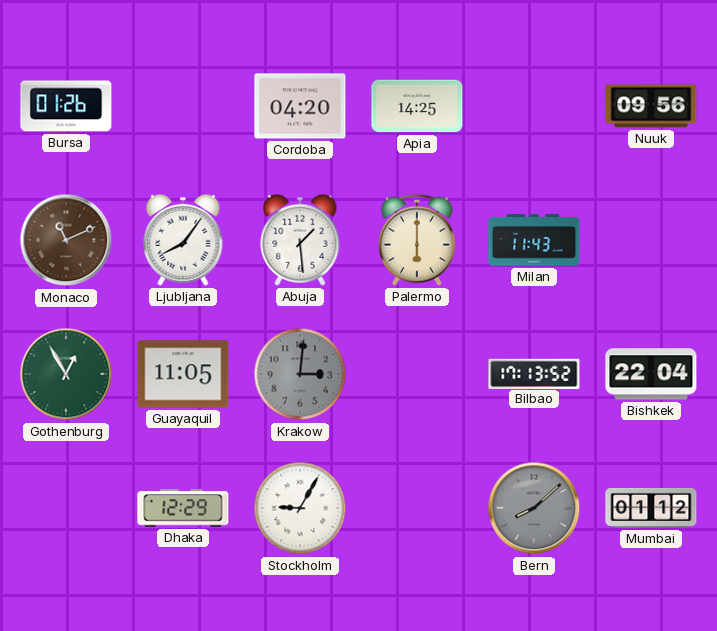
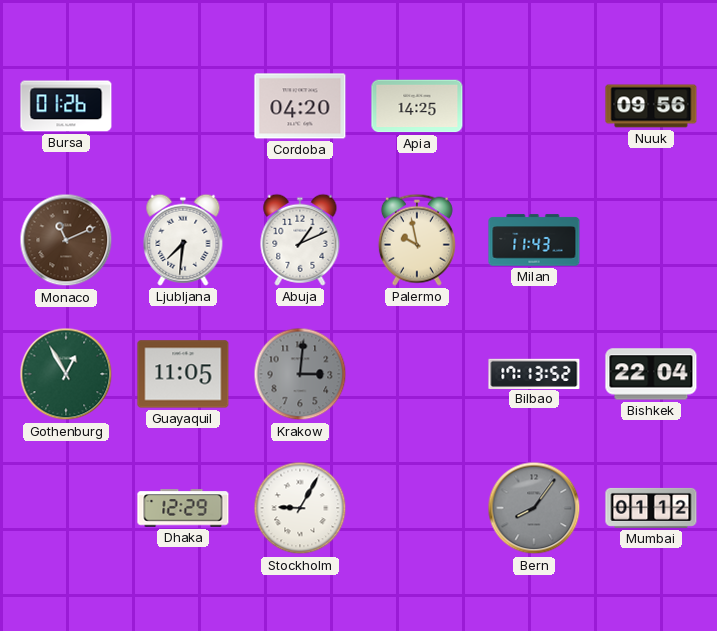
Ljubljana: 8:06 -> 7:31 (183, 240)
Abuja: 1:29 -> 1:11 (300, 240)
Palermo: 6:00 -> 9:58 (417, 240)
Bern: 8:08 -> 8:06 (534, 508)
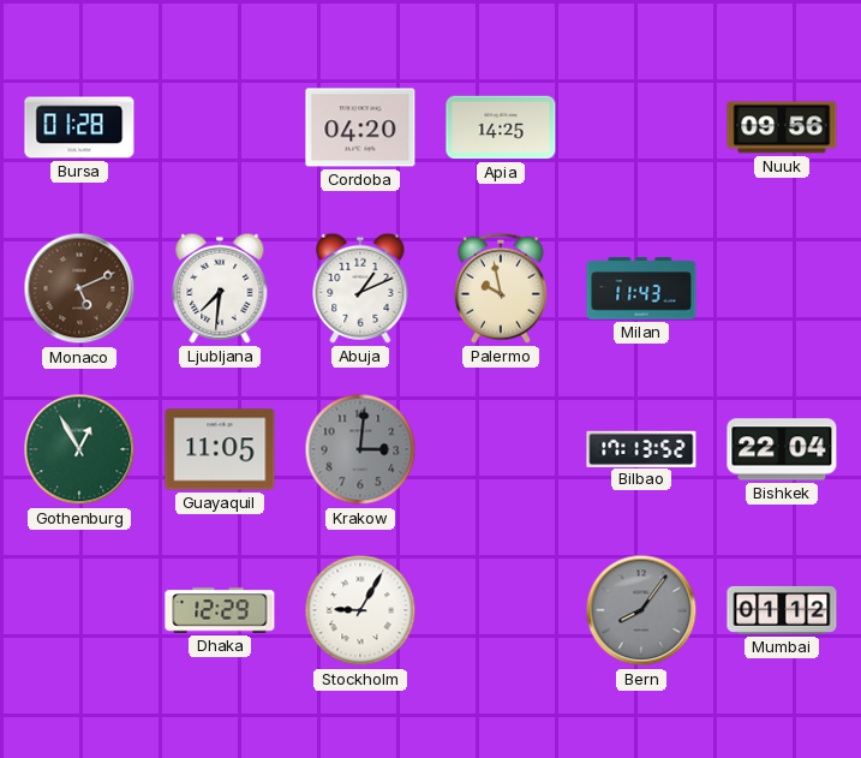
Bursa: 01:26 -> 01:28 (79, 127)
Monaco: 11:11 -> 5:11 (79, 288)
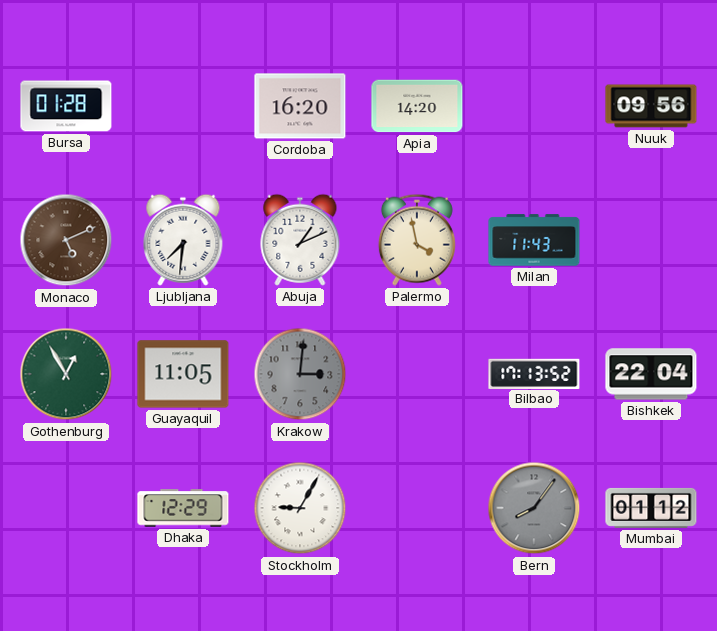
Cordoba: 04:20 -> 16:20 (300, 106)
Apia: 14:25 -> 14:20 (417, 106)
Palermo: 9:58 -> 3:58 (417, 240)
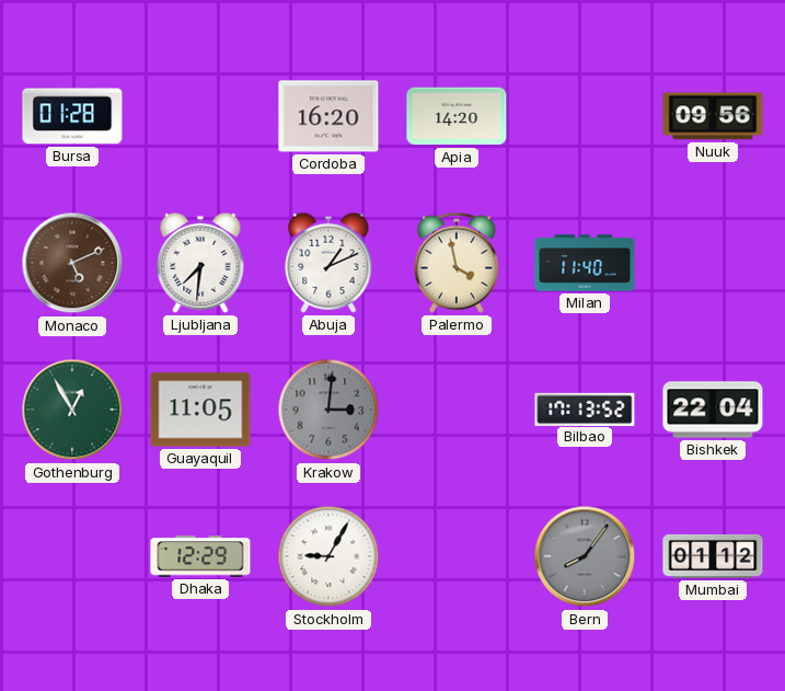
Milan: 11:43 -> 11:40 (585, 263)
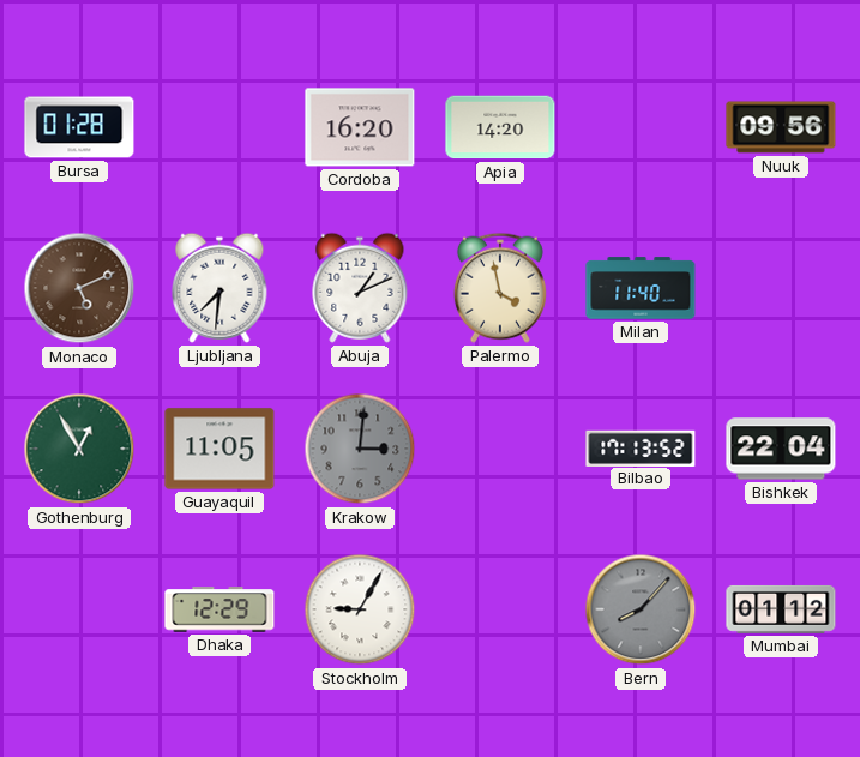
Bern: 8:06 -> 8:07 (641, 609)
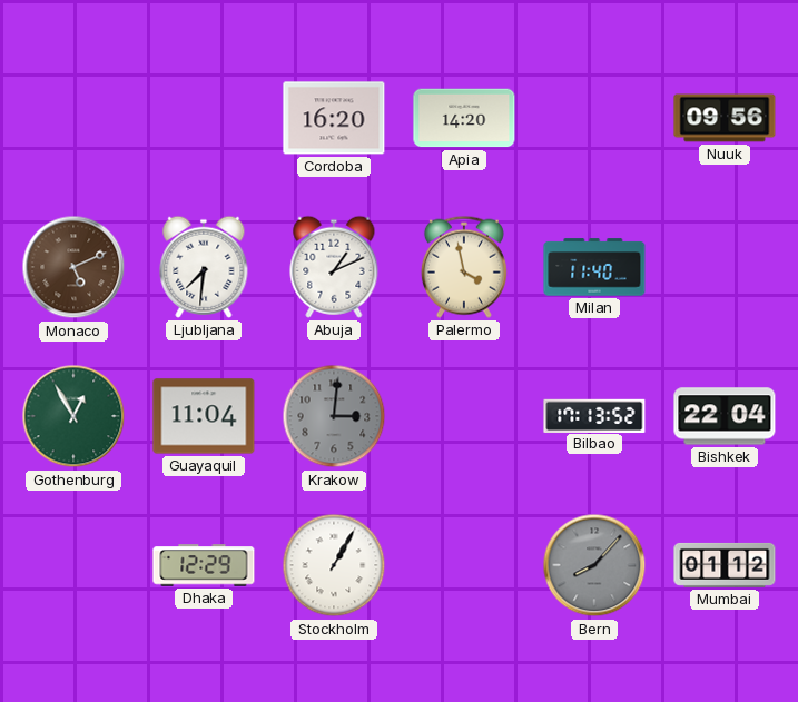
Bursa: 01:28 -> none (79, 127)
Guayaquil: 11:05 -> 11:04 (204, 416)
Stockholm: 9:05 -> 1:05 (334, 565)
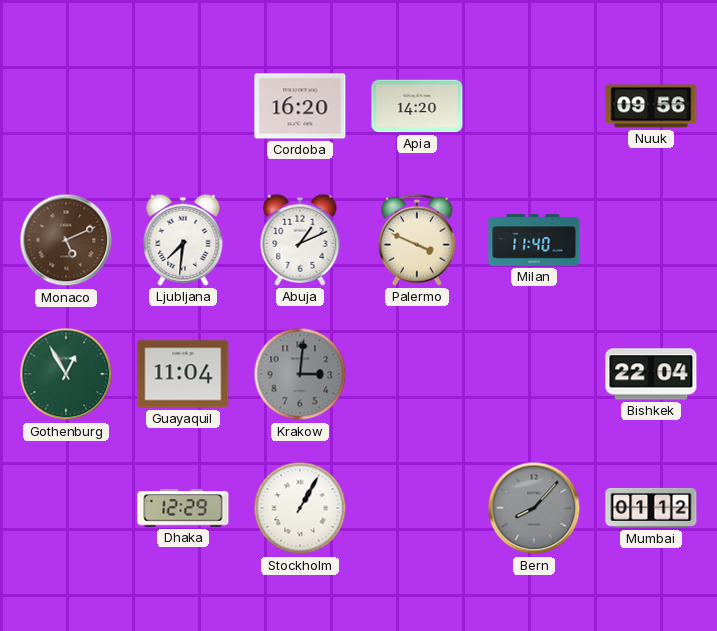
Palermo: 3:58 -> 3:49 (417, 240)
Bilbao: 17:13 -> none (594, 415)
